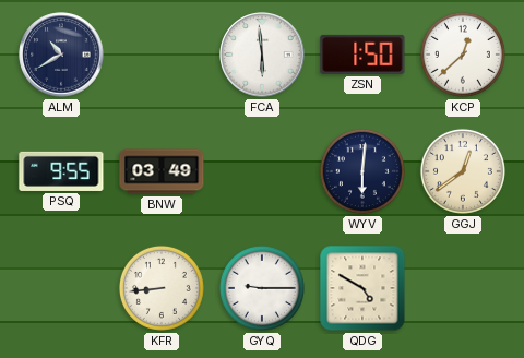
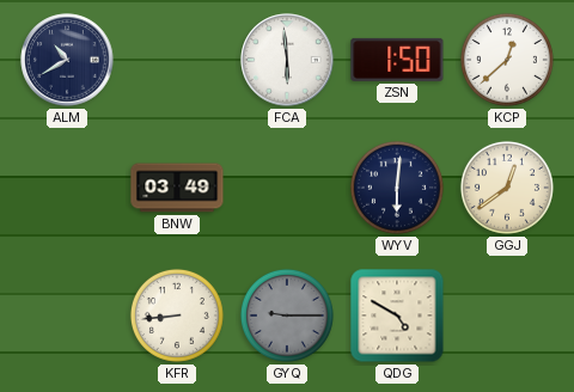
PSQ: 9:55 -> none (61, 171)
GYQ dial: white -> grey (287, 316)
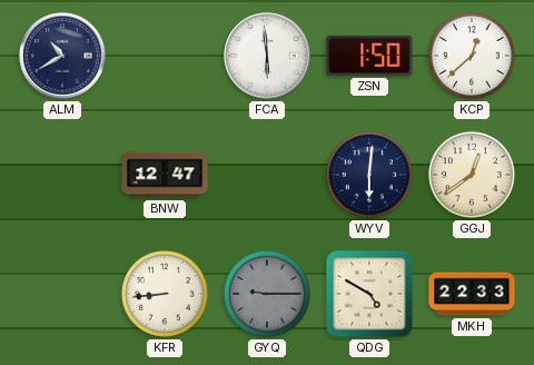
BNW: 03:49 -> 12:47 (165, 175)
MKH: none -> 22:33 (472, 294)
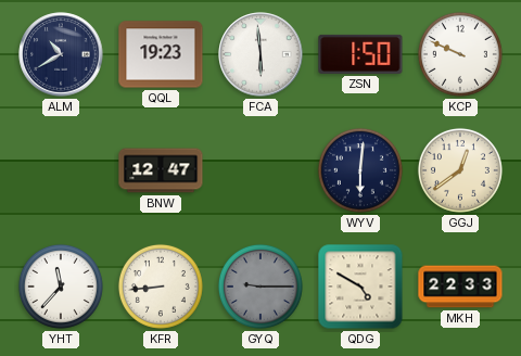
QQL: none -> 19:23 (161, 54)
KCP: 12:38 -> 9:49 (460, 54)
YHT: none -> 11:37 (61, 287)
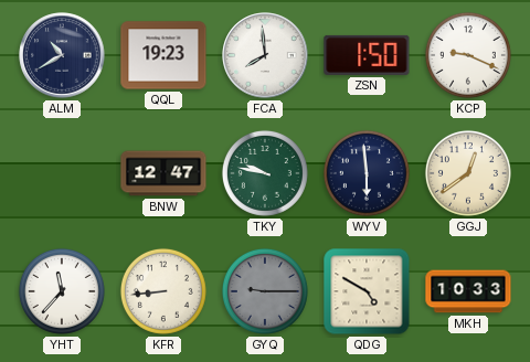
FCA: 5:59 -> 7:59 (265, 55)
KCP: 9:49 -> 9:19 (468, 55)
TKY: none -> 9:47 (265, 173)
WYV: 6:01 -> 5:59 (367, 173)
MKH: 22:33 -> 10:33 (468, 291)
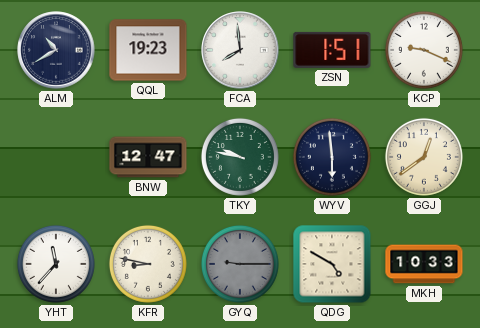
ZSN: 1:50 -> 1:51 (332, 50)
KFR: 8:44 -> 8:47 (148, 264)
